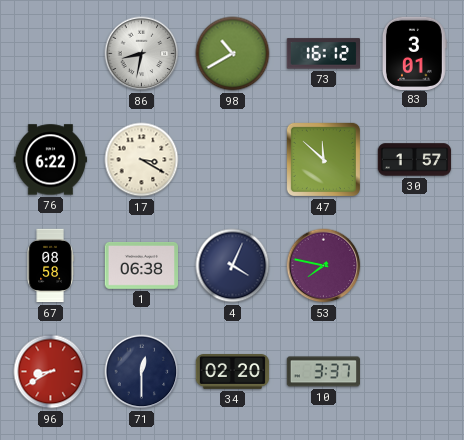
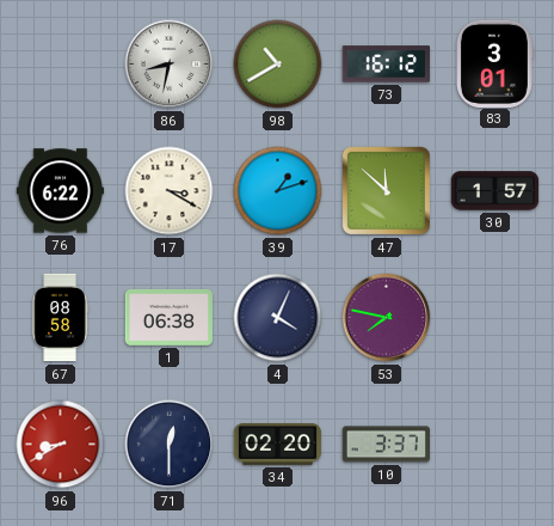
39: none -> 1:12 (278, 191)
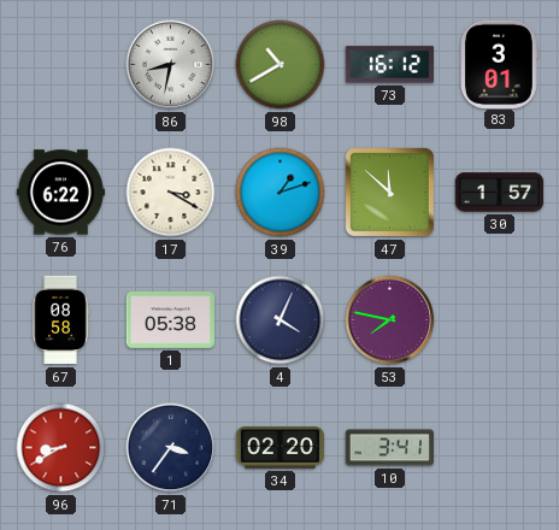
1: 06:38 -> 05:38 (170, 320)
71: 12:30 -> 3:36 (171, 448)
10: 3:37 -> 3:41 (389, 448)
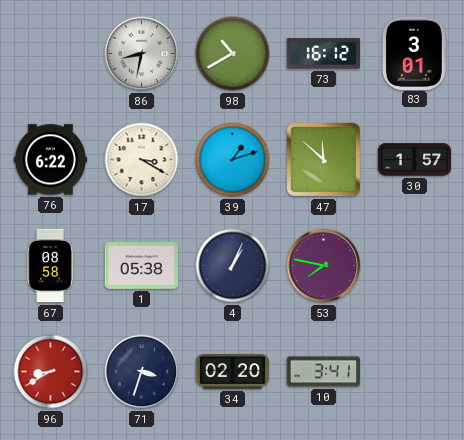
4: 4:04 -> 1:04 (233, 266)
71: 3:36 -> 3:33 (142, 372)
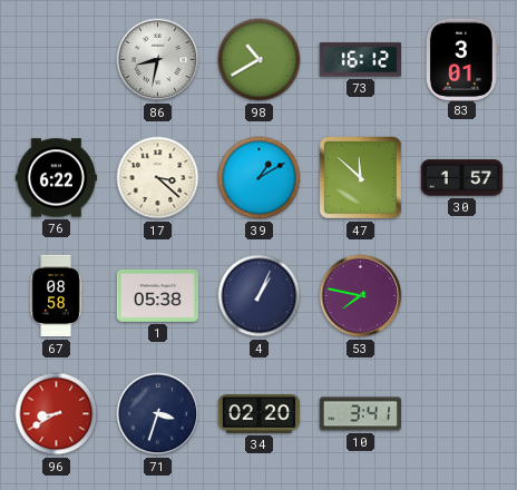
17: 3:20 -> 3:22 (158, 178)
39: 1:12 -> 1:10 (260, 178)
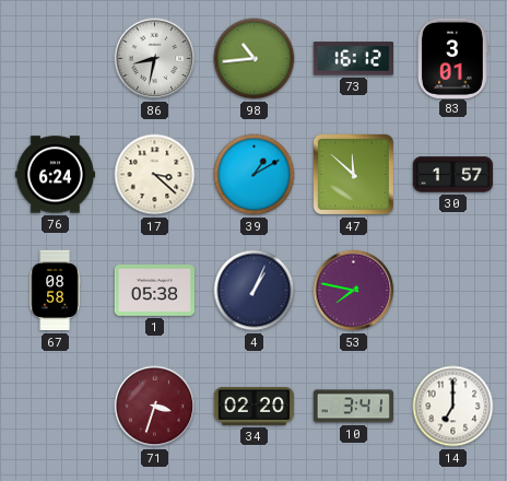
98: 10:40 -> 10:44 (255, 59)
76: 6:22 -> 6:24 (56, 175)
96: 8:40 -> none (57, 414)
71 dial: navy -> burgundy (155, 407)
14: none -> 7:00 (453, 407)
